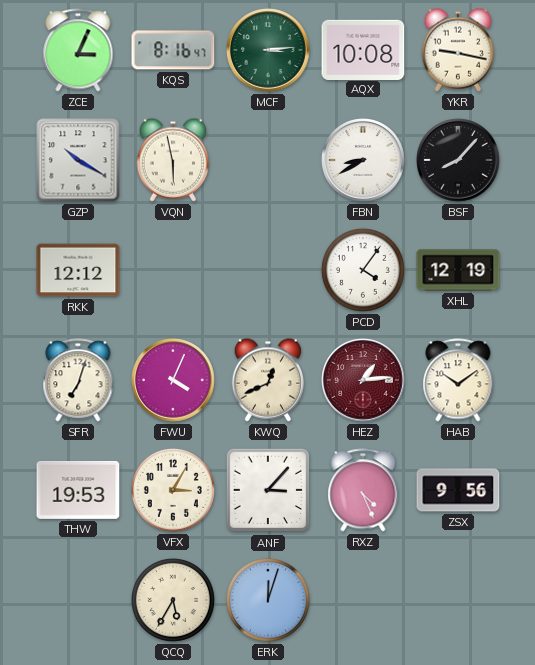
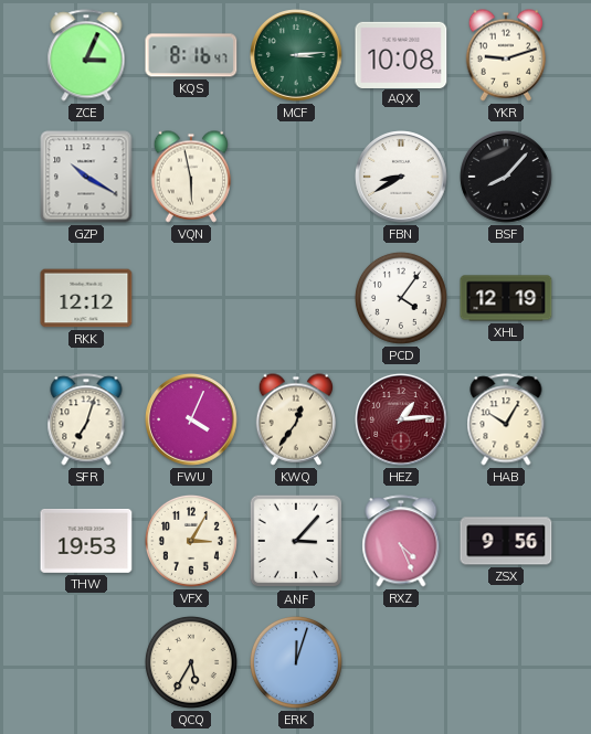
YKR: 9:17 -> 9:12 (506, 55)
KWQ: 12:41 -> 12:36 (296, 419)
HAB: 10:09 -> 10:05 (506, 419)
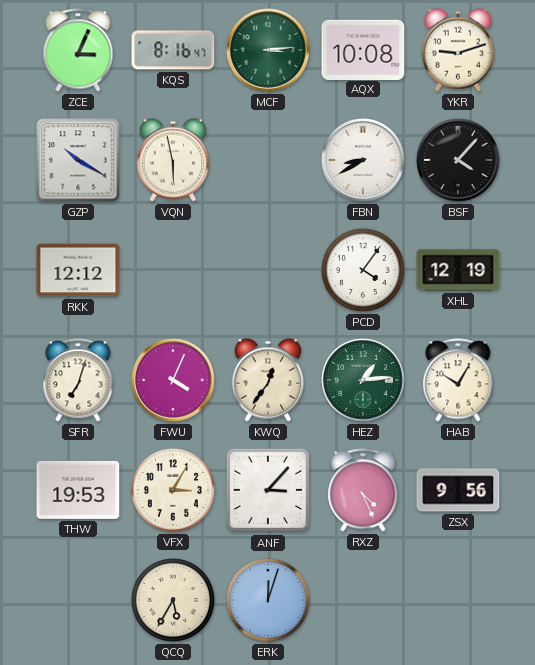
BSF: 8:07 -> 4:07 (458, 160)
HEZ dial: burgundy -> green (363, 380)
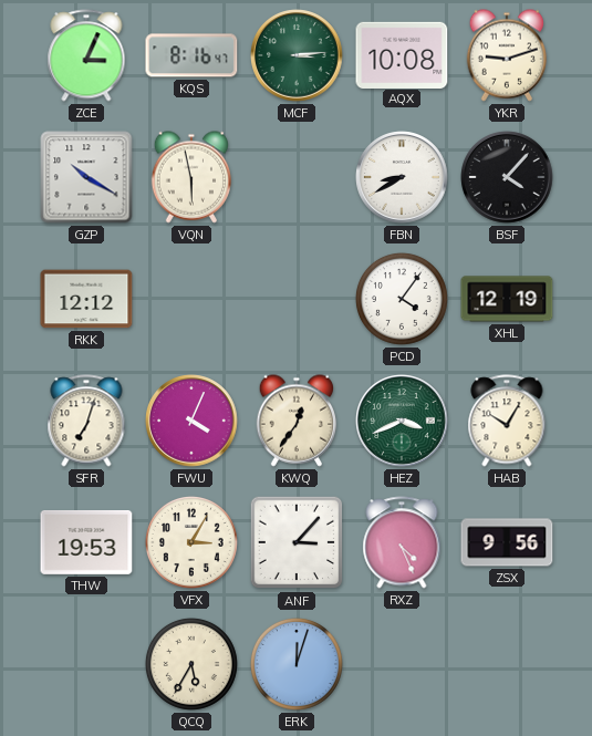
HEZ: 1:14 -> 3:41 (402, 421)
